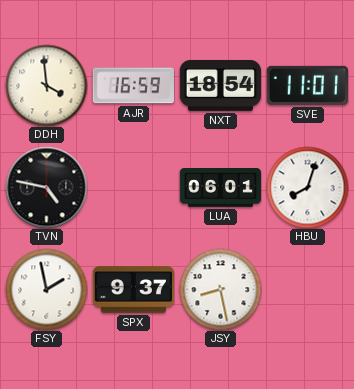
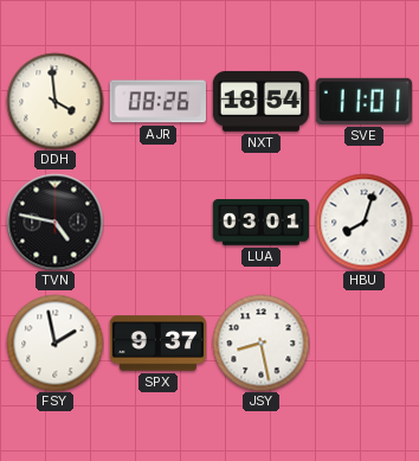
AJR: 16:59 -> 08:26 (157, 102)
LUA: 06:01 -> 03:01 (260, 223)
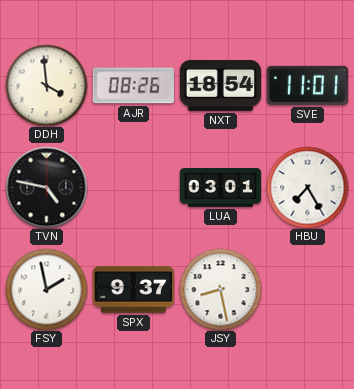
HBU: 8:03 -> 7:25 (307, 187)
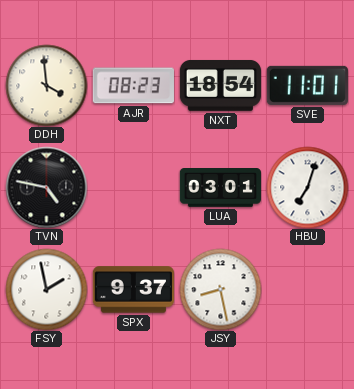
AJR: 08:26 -> 08:23 (133, 86)
HBU: 7:25 -> 7:03 (307, 187)
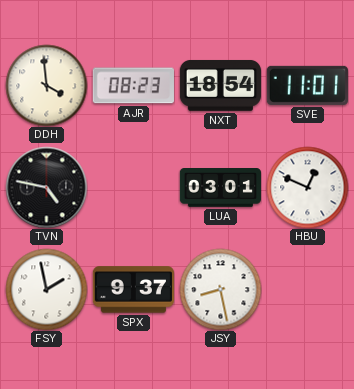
HBU: 7:03 -> 12:49 (307, 187)
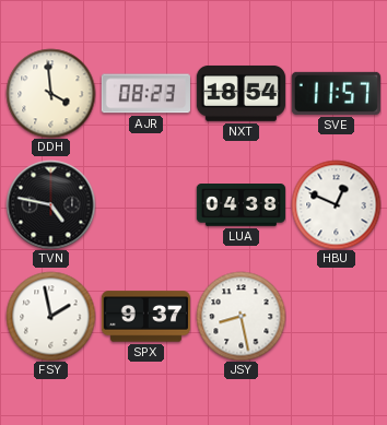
SVE: 11:01 -> 11:57 (336, 93)
LUA: 03:01 -> 04:38 (241, 205)
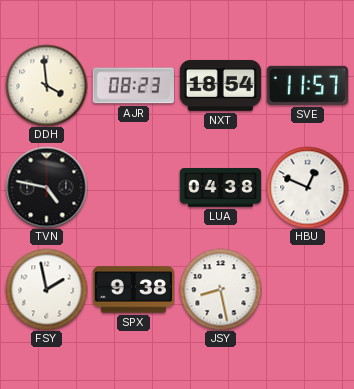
SPX: 9:37 -> 9:38 (133, 290)
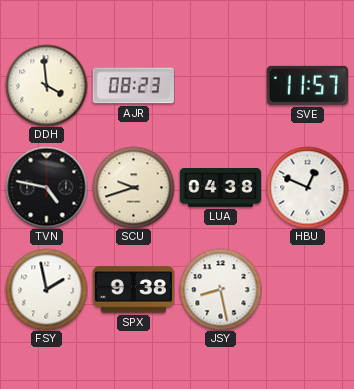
NXT: 18:54 -> none (220, 85)
SCU: none -> 9:42 (133, 187)
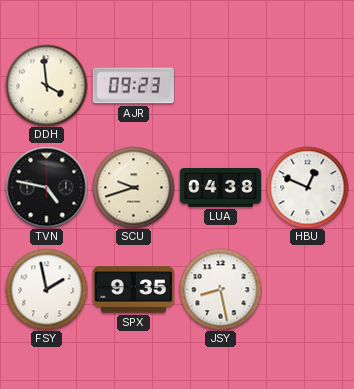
AJR: 08:23 -> 09:23 (133, 86)
SVE: 11:57 -> none (307, 85)
SPX: 9:38 -> 9:35 (133, 290)
